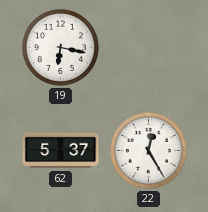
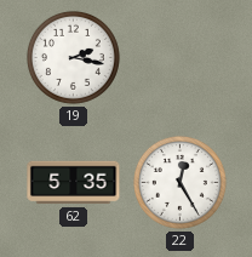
19: 6:17 -> 2:17 (73, 57)
62: 5:37 -> 5:35 (74, 183)
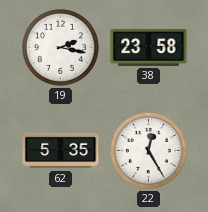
38: none -> 23:58 (149, 47)
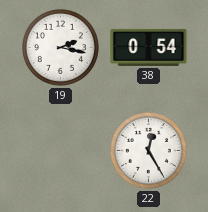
38: 23:58 -> 0:54 (149, 47)
62: 5:35 -> none (61, 151)
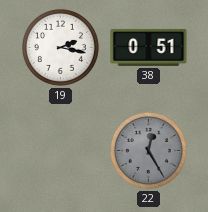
38: 0:54 -> 0:51 (149, 47)
22 dial: white -> grey (148, 150)
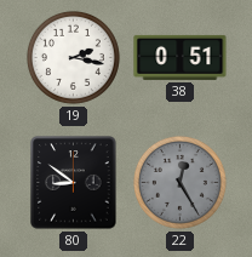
80: none -> 8:51 (74, 183)
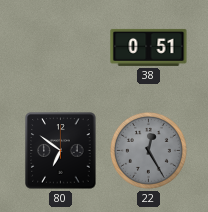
19: 2:17 -> none (73, 57)
80: 8:51 -> 6:51 (61, 151)
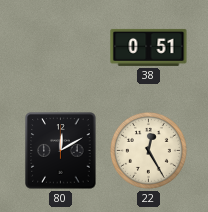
80: 6:51 -> 12:10 (61, 151)
22 dial: grey -> cream (148, 150)
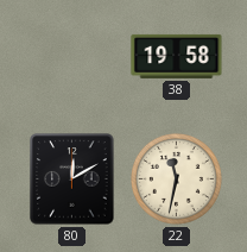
38: 0:51 -> 19:58 (177, 56)
22: 12:25 -> 11:32 (176, 178)
